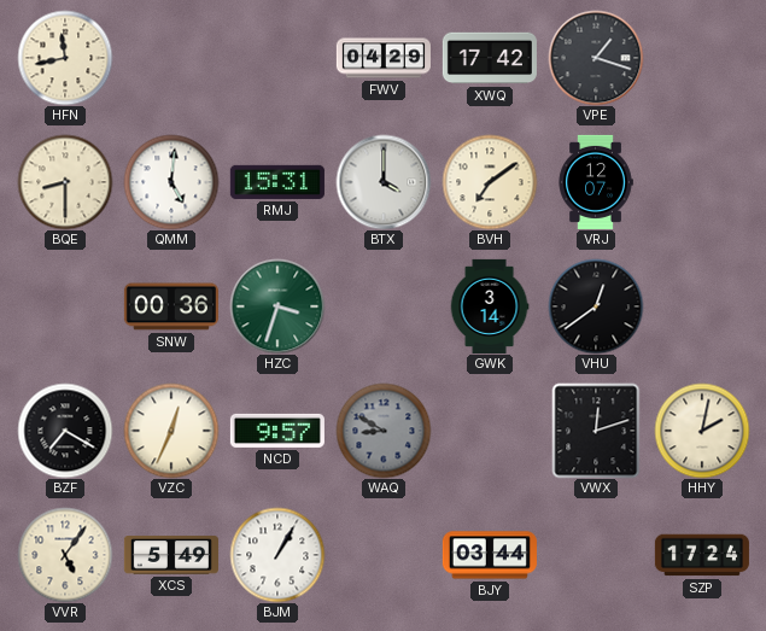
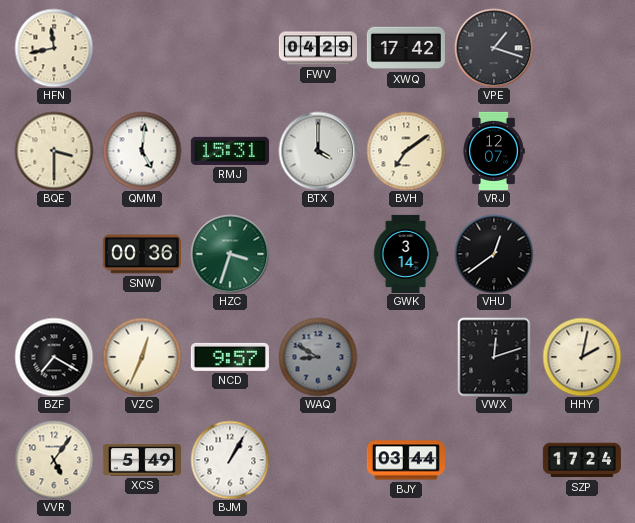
BQE: 8:30 -> 3:30 (54, 151)
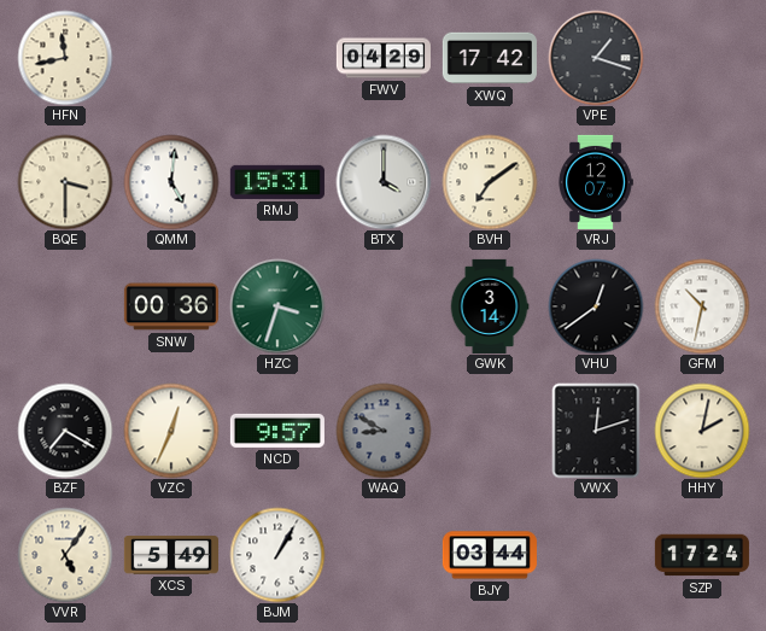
GFM: none -> 10:32 (702, 306)
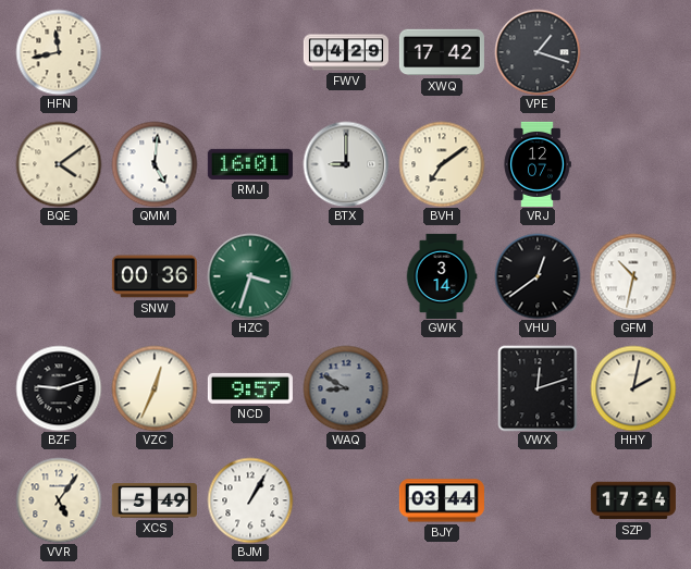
BQE: 3:30 -> 4:09 (59, 164)
RMJ: 15:31 -> 16:01 (250, 164)
BTX: 4:00 -> 9:00 (346, 164)
BZF: 7:20 -> 9:12 (59, 388)
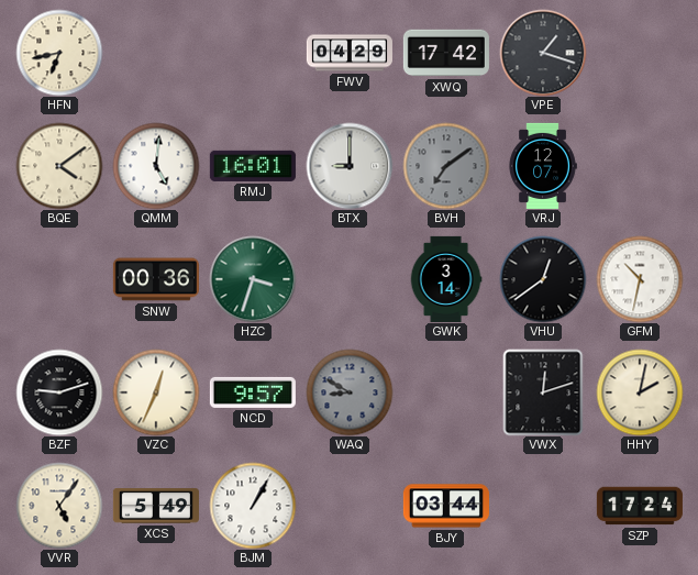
HFN: 11:43 -> 6:43 (59, 53)
BVH dial: cream -> grey (446, 166)
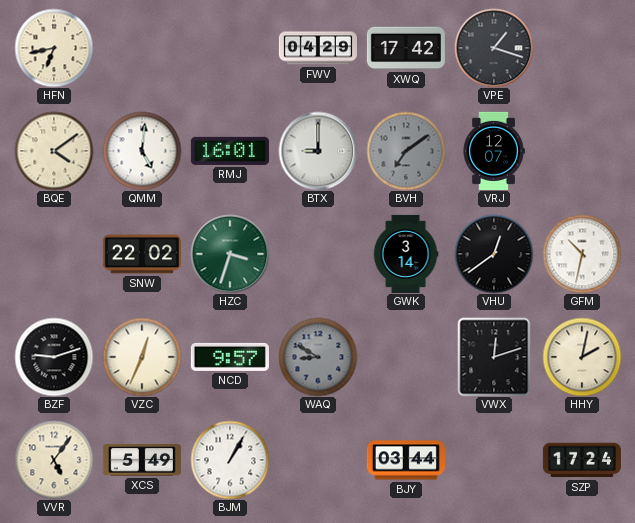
SNW: 00:36 -> 22:02 (142, 254)
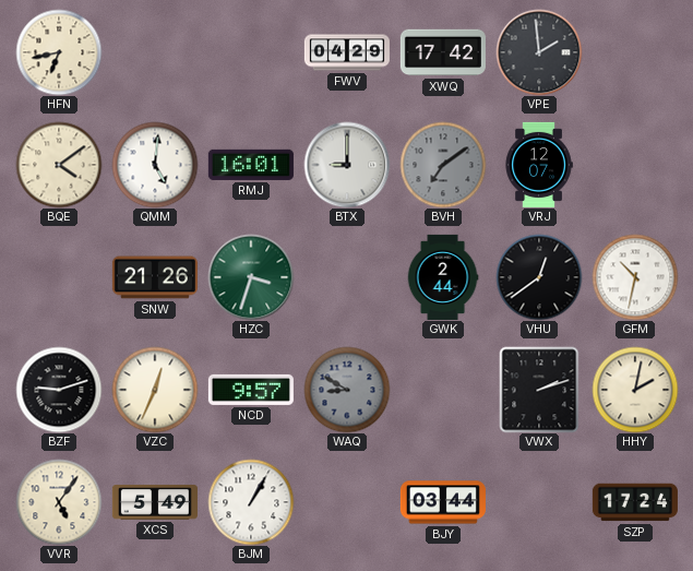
VPE: 1:18 -> 1:59 (539, 52)
SNW: 22:02 -> 21:26 (155, 277)
GWK: 3:14 -> 2:44 (443, 277)
VWX: 12:12 -> 2:12 (539, 390)
